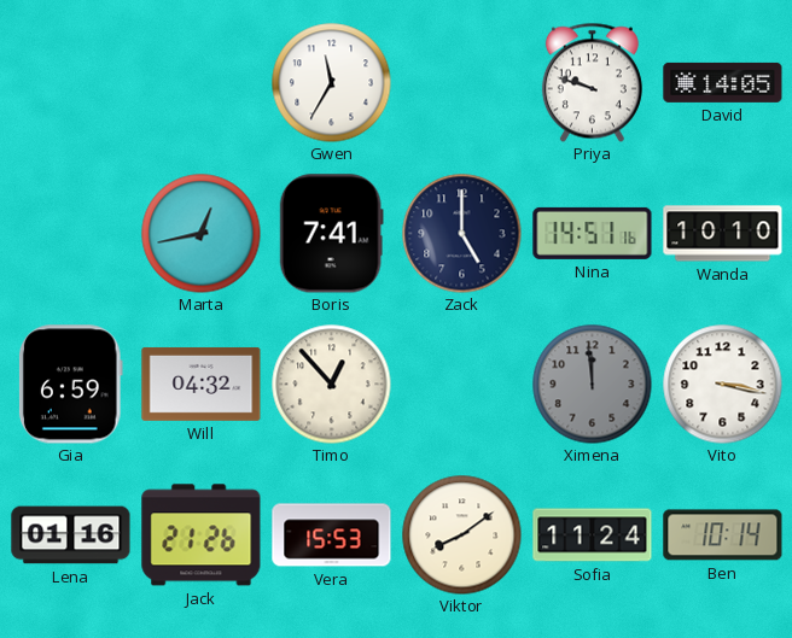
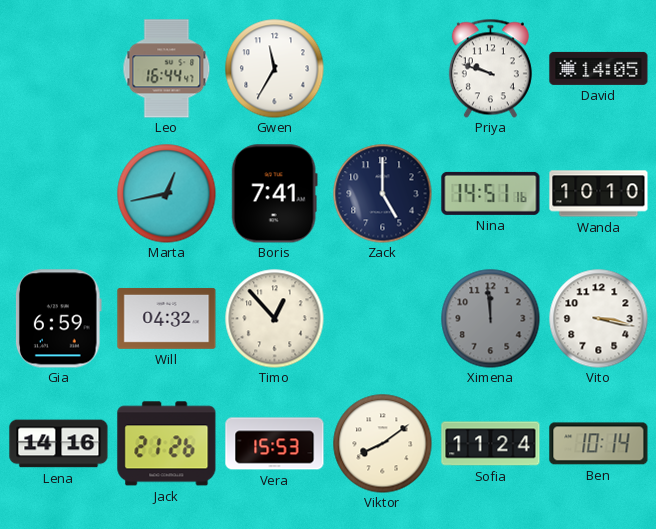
Leo: none -> 16:44 (167, 69)
Lena: 01:16 -> 14:16 (59, 444)
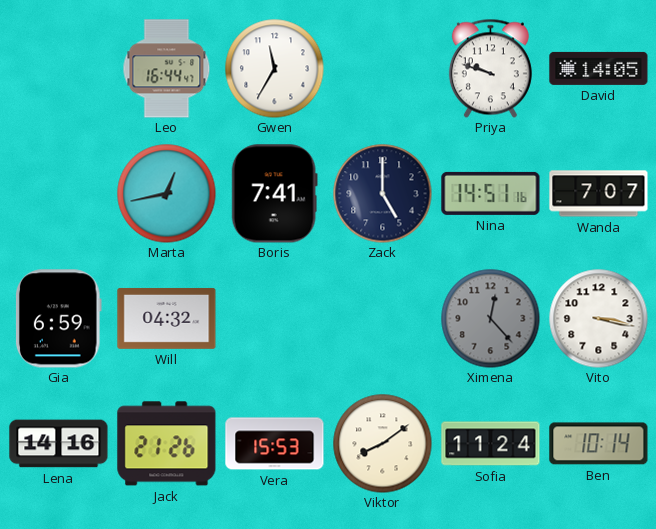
Wanda: 10:10 -> 7:07 (599, 194)
Timo: 12:53 -> none (275, 319)
Ximena: 11:59 -> 12:23 (491, 319)
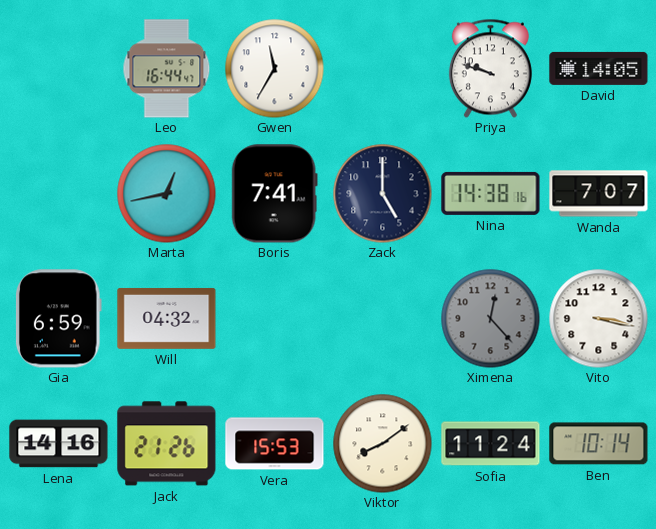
Nina: 14:51 -> 14:38 (491, 193)
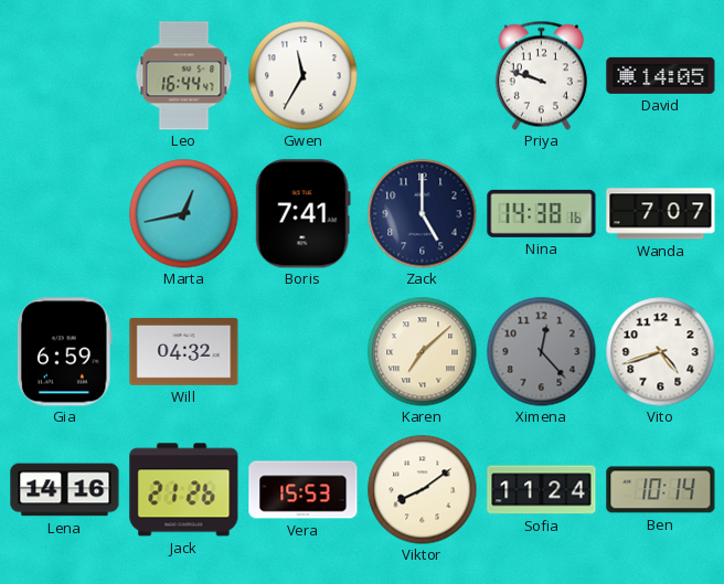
Karen: none -> 7:08 (423, 352)
Vito: 3:17 -> 4:42 (661, 352)
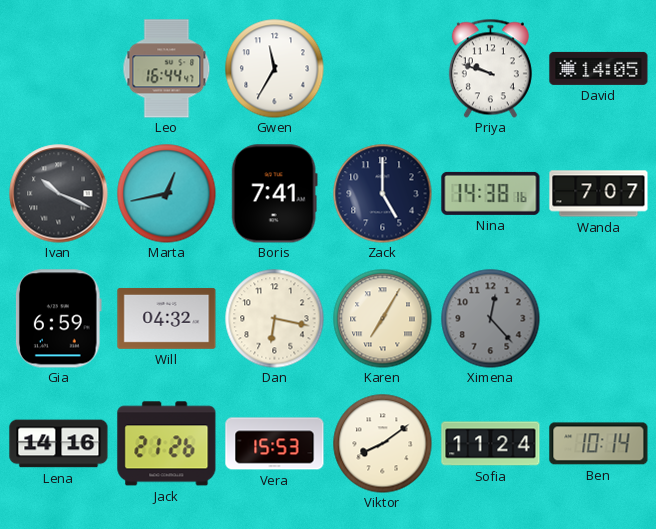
Ivan: none -> 10:19 (59, 194)
Dan: none -> 6:17 (275, 319)
Karen: 7:08 -> 7:05 (383, 319)
Vito: 4:42 -> none (661, 352)
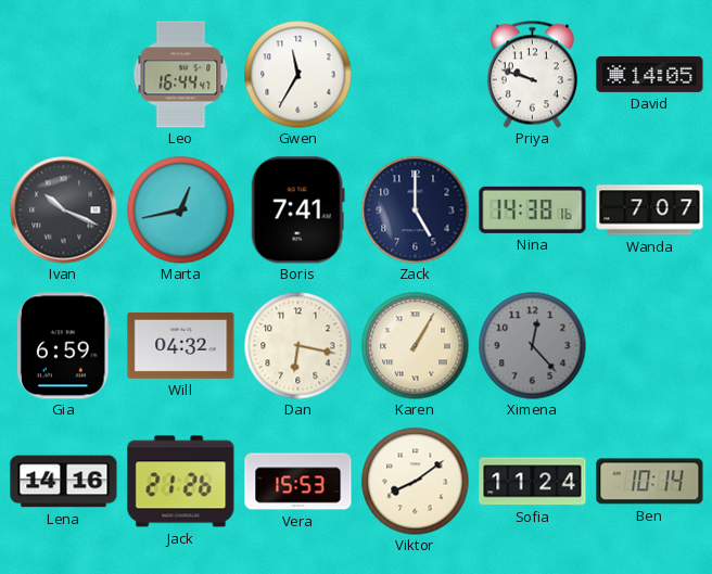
Karen: 7:05 -> 1:05 (416, 346)
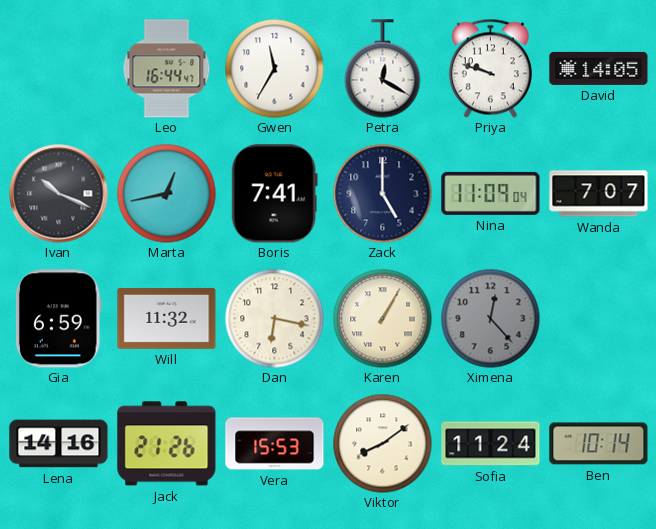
Petra: none -> 12:20 (383, 69)
Nina: 14:38 -> 11:09 (491, 193)
Will: 04:32 -> 11:32 (167, 318)
